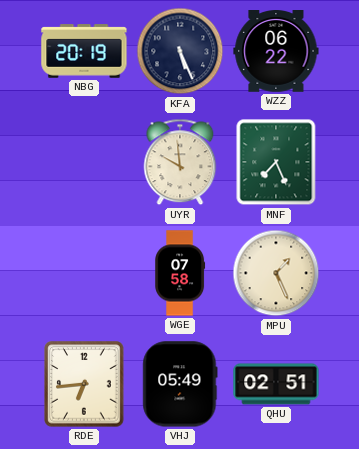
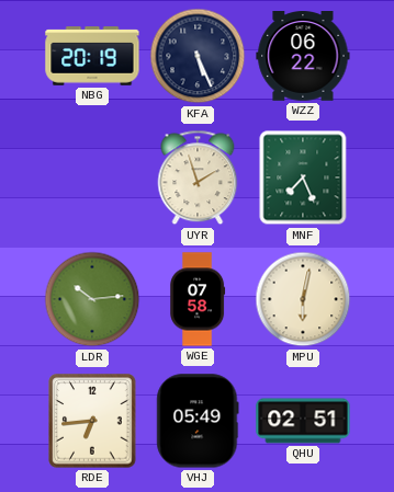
UYR: 9:59 -> 1:57 (198, 178)
LDR: none -> 10:14 (92, 299)
MPU: 1:26 -> 6:02 (303, 299)
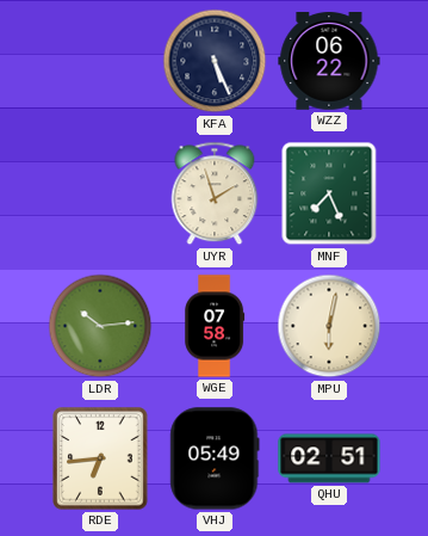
NBG: 20:19 -> none (92, 56)
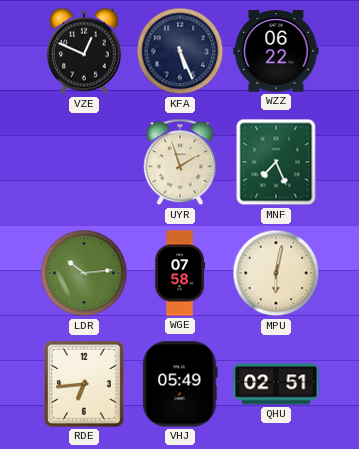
VZE: none -> 12:49 (84, 51)
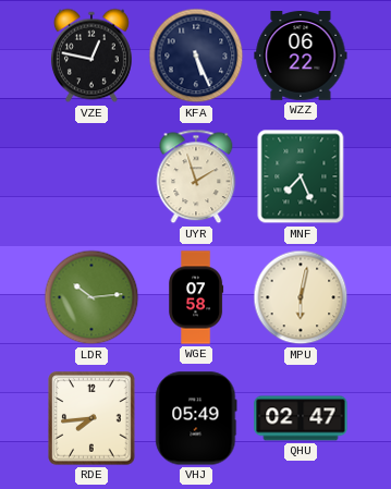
VZE: 12:49 -> 12:47 (91, 56)
RDE: 6:44 -> 7:44 (91, 418)
QHU: 02:51 -> 02:47 (301, 418)
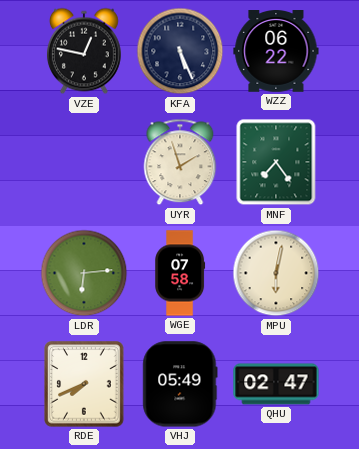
MNF: 7:26 -> 7:24 (276, 162)
LDR: 10:14 -> 6:14 (84, 273)
RDE: 7:44 -> 7:41 (84, 384)
